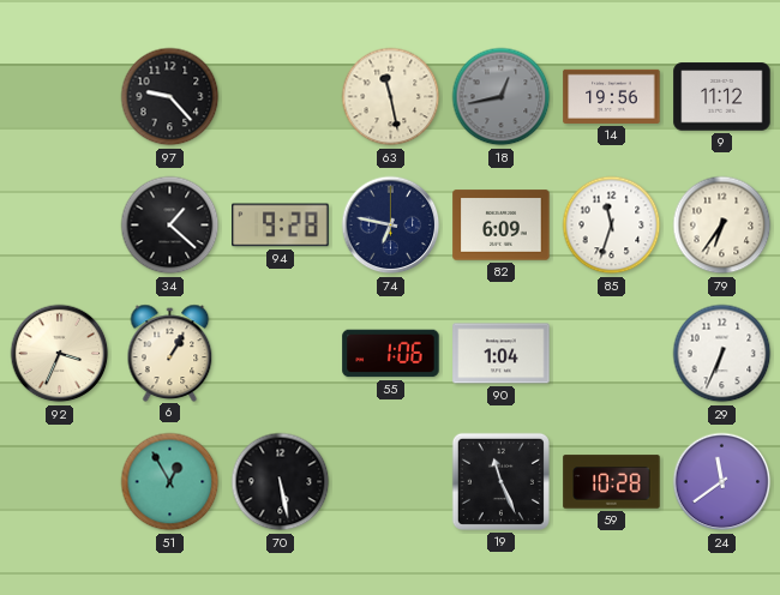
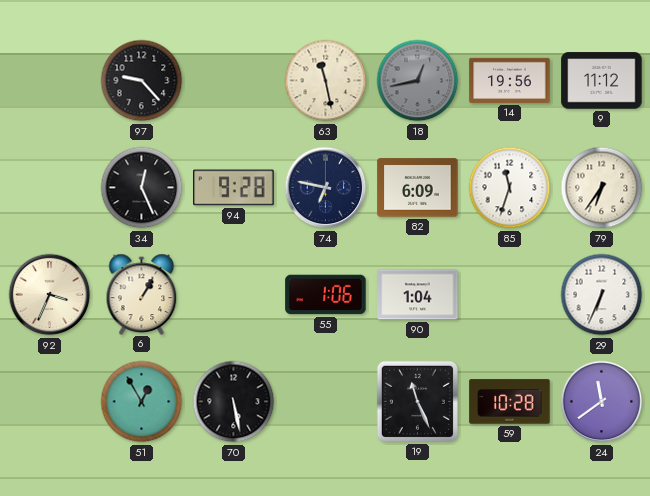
34: 1:22 -> 12:26 (142, 188)
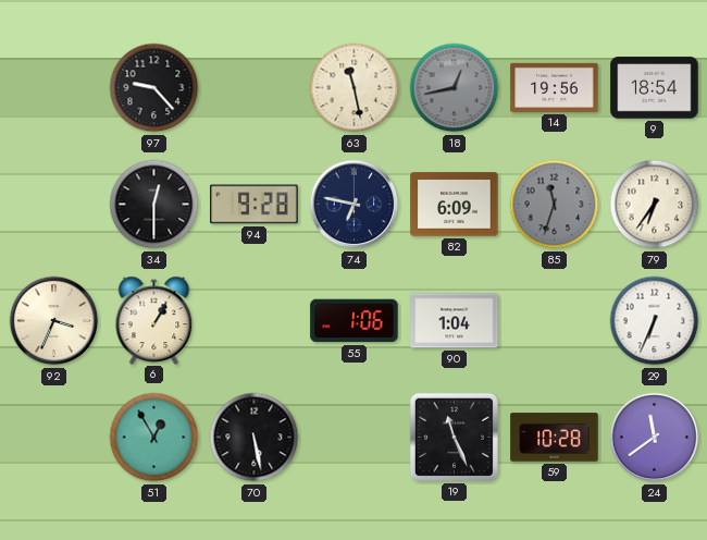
9: 11:12 -> 18:54 (655, 88)
34: 12:26 -> 12:30 (154, 205)
85 dial: white -> grey (555, 205)
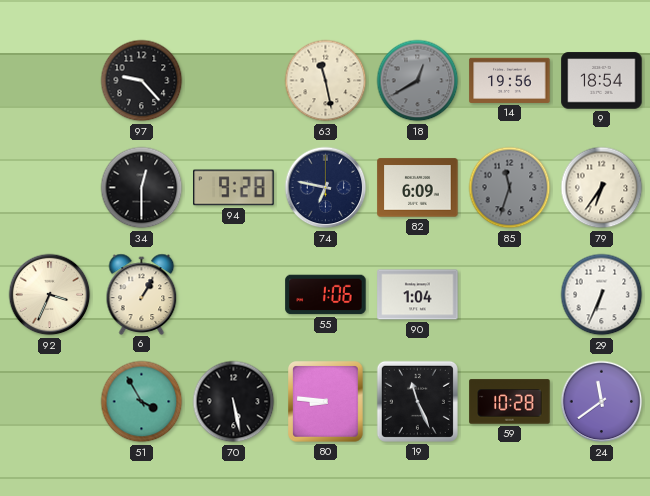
18: 12:43 -> 12:40 (418, 81)
51: 12:55 -> 3:55 (142, 402)
80: none -> 8:46 (326, 402)
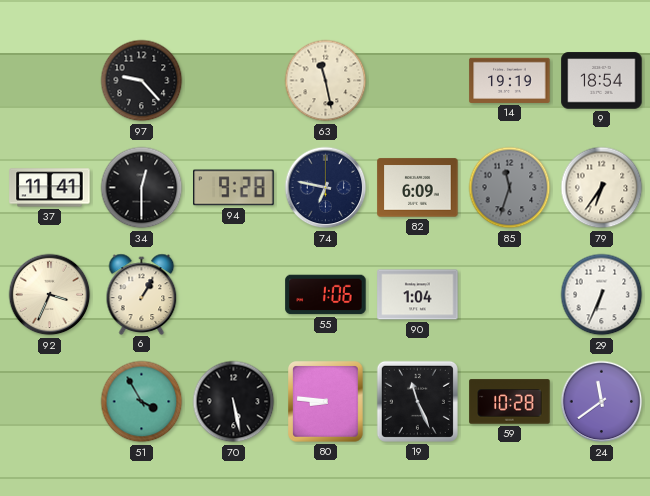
18: 12:40 -> none (418, 81)
14: 19:56 -> 19:19 (510, 80)
37: none -> 11:41 (50, 188)
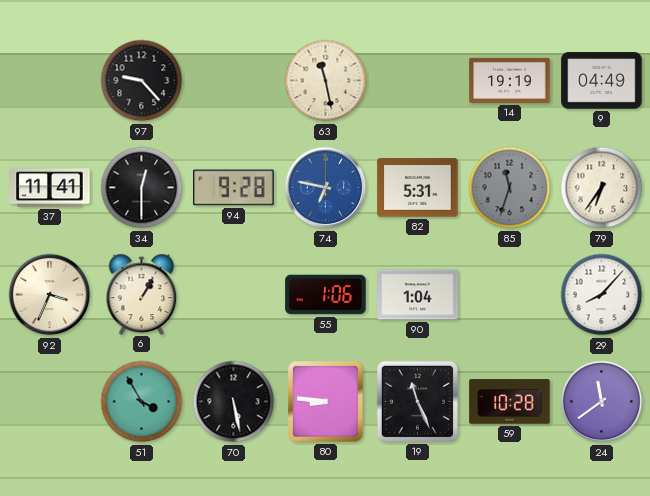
9: 18:54 -> 04:49 (602, 81)
74 dial: navy -> blue (326, 188)
82: 6:09 -> 5:31 (418, 188)
29: 6:34 -> 8:07 (602, 295)
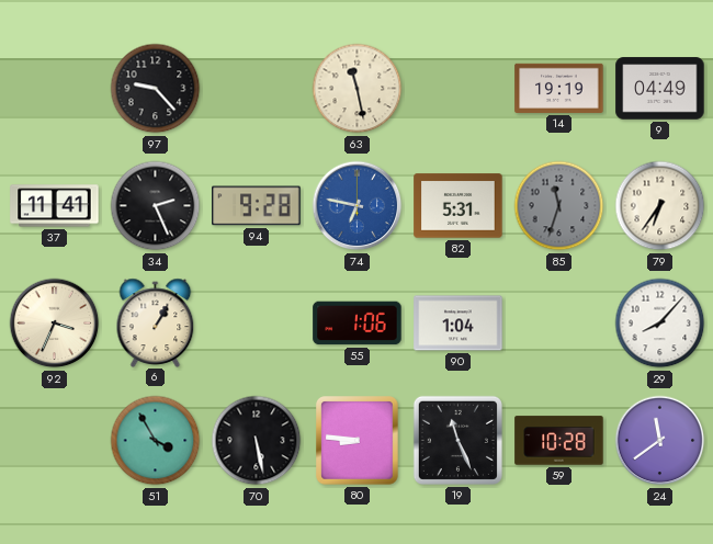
34: 12:30 -> 2:26 (156, 206)
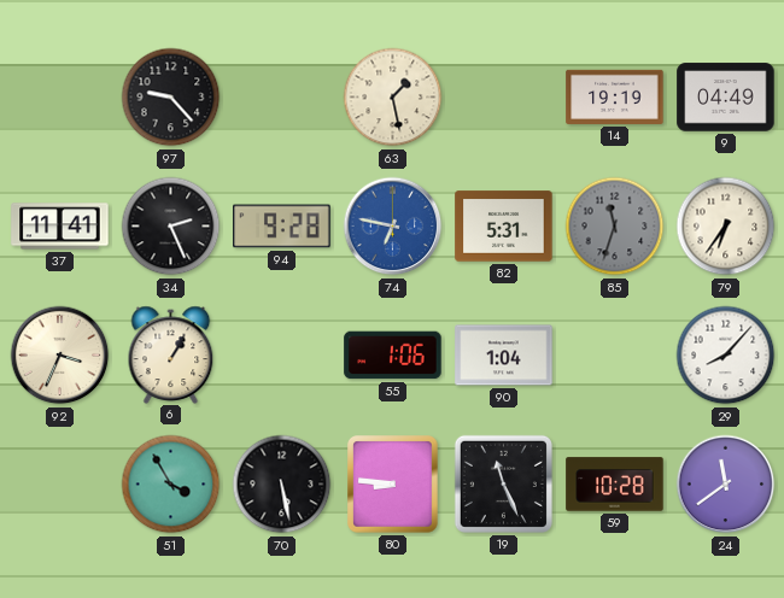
63: 11:28 -> 1:28 (393, 98)
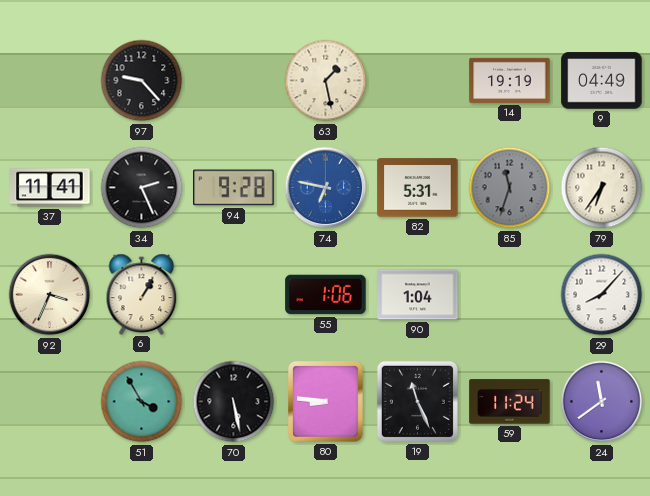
59: 10:28 -> 11:24 (510, 402)
